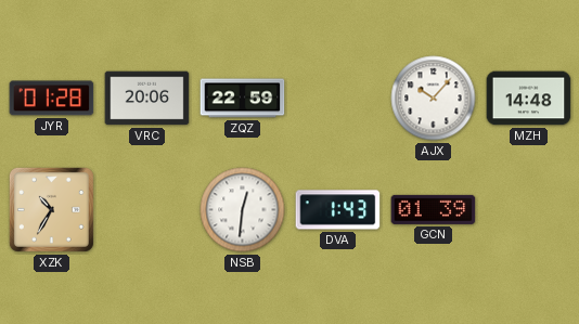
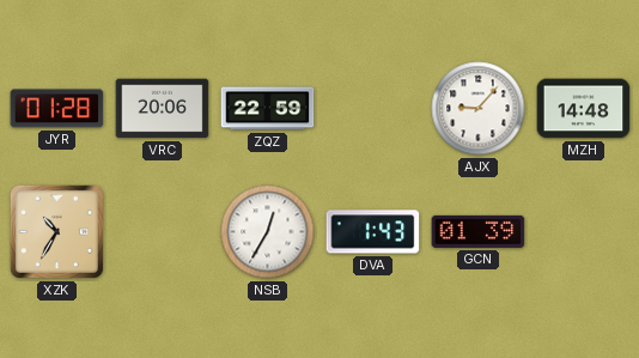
AJX: 10:07 -> 9:07 (479, 109)
NSB: 12:31 -> 12:35 (268, 232)
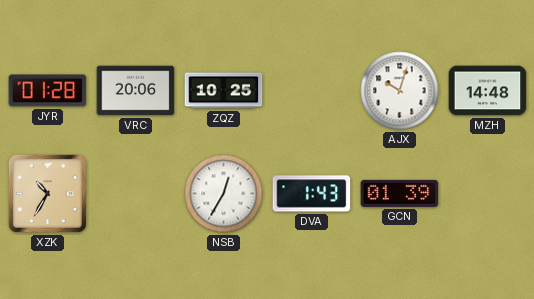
ZQZ: 22:59 -> 10:25 (224, 91)
AJX: 9:07 -> 10:03 (400, 91)
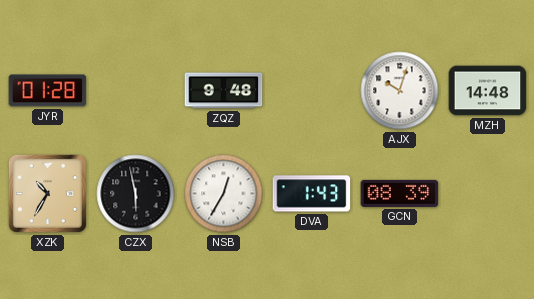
VRC: 20:06 -> none (136, 91)
ZQZ: 10:25 -> 9:48 (224, 91)
CZX: none -> 5:58 (136, 194)
GCN: 01:39 -> 08:39 (400, 193)
